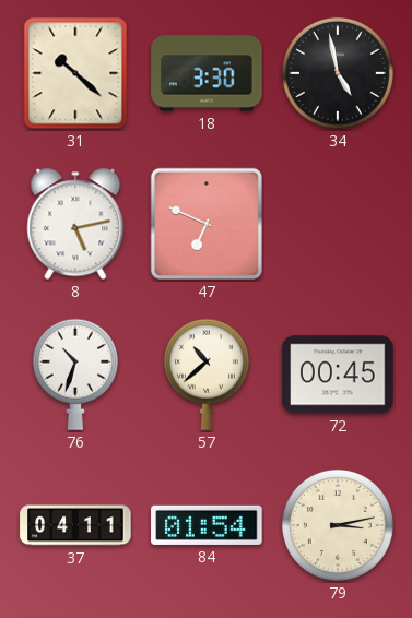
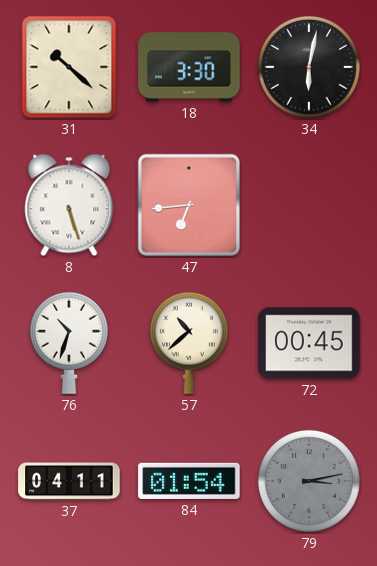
34: 4:58 -> 6:02 (309, 67)
8: 5:13 -> 5:27 (69, 205)
47: 6:49 -> 6:44 (189, 205)
79 dial: cream -> grey (309, 481)
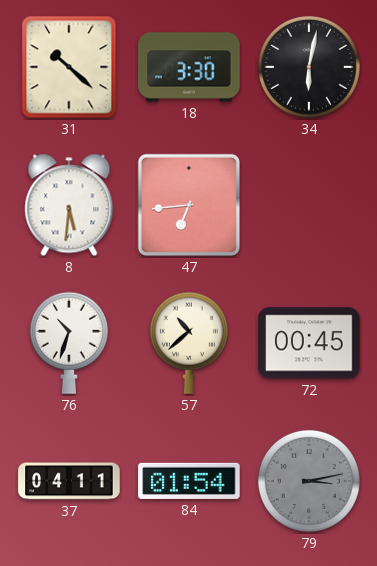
8: 5:27 -> 5:31 (69, 205)
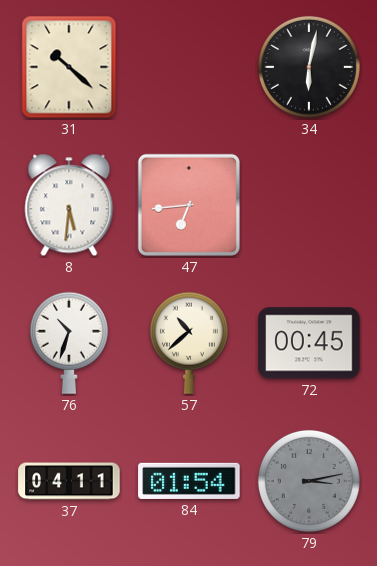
18: 3:30 -> none (189, 67)
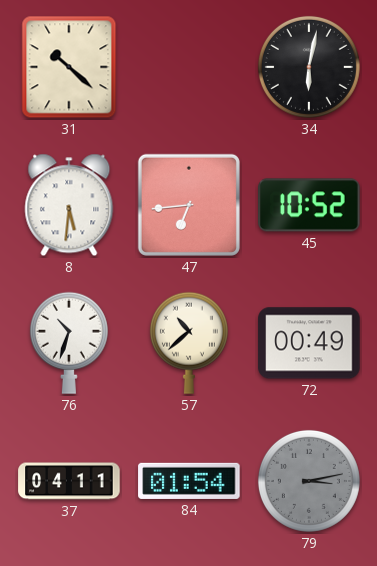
45: none -> 10:52 (309, 205)
72: 00:45 -> 00:49 (309, 343)
